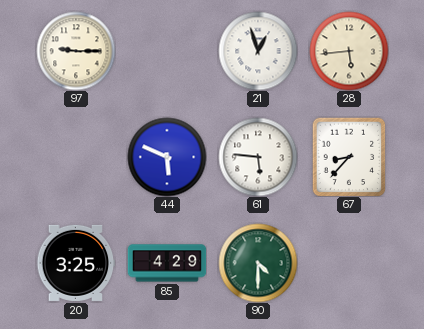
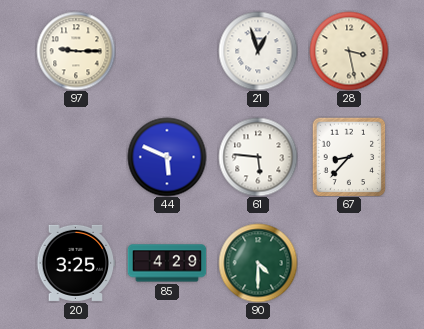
28: 5:44 -> 3:28 (349, 51)
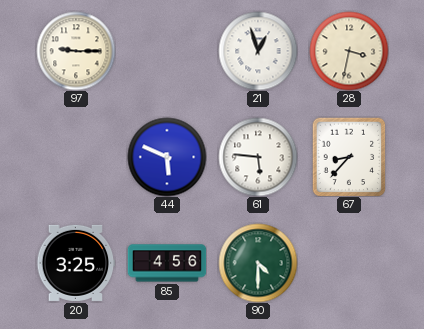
28: 3:28 -> 3:32 (349, 51)
85: 4:29 -> 4:56 (167, 263)
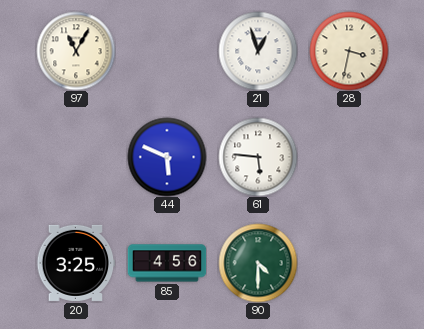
97: 9:15 -> 11:05 (76, 51)
67: 8:37 -> none (349, 157)
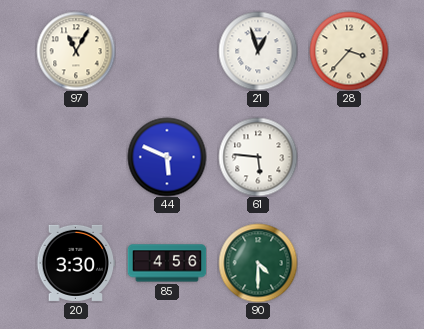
28: 3:32 -> 3:37 (349, 51)
20: 3:25 -> 3:30 (76, 263)
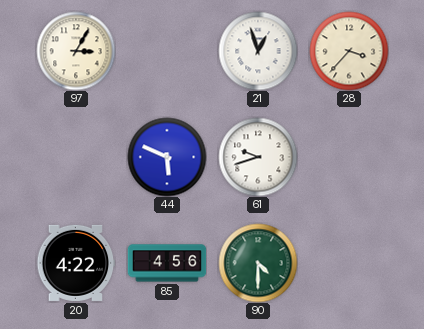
97: 11:05 -> 3:05 (76, 51)
61: 5:46 -> 9:42 (258, 157)
20: 3:30 -> 4:22 (76, 263)
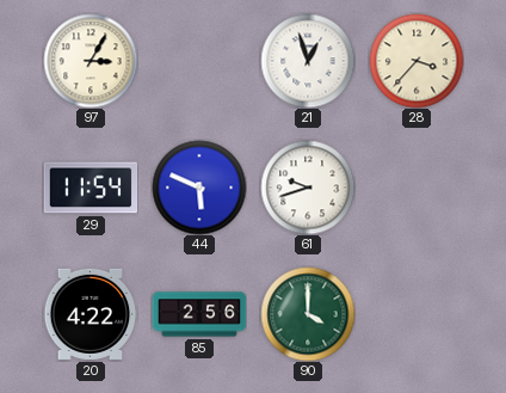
29: none -> 11:54 (91, 188)
85: 4:56 -> 2:56 (199, 314)
90: 4:30 -> 4:00 (308, 314)
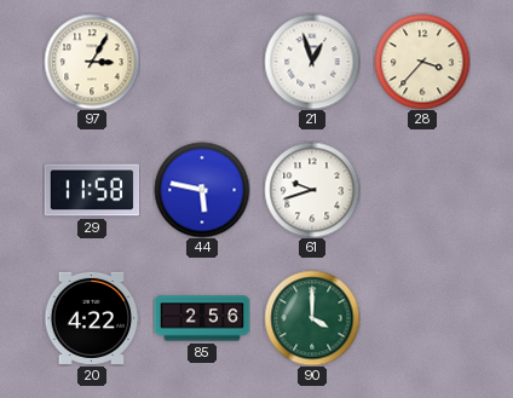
29: 11:54 -> 11:58 (92, 190)
44: 5:49 -> 5:47 (202, 190)
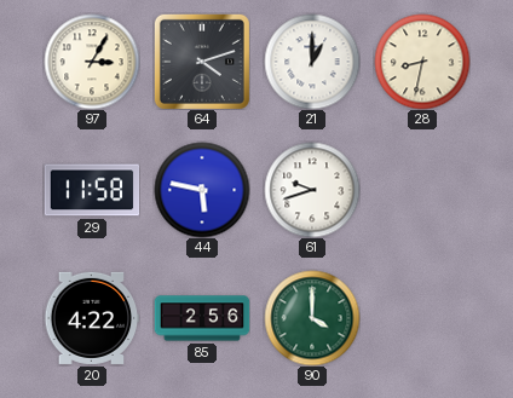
64: none -> 4:12 (202, 62)
21: 12:57 -> 1:00 (312, 62)
28: 3:37 -> 8:32 (422, 62)
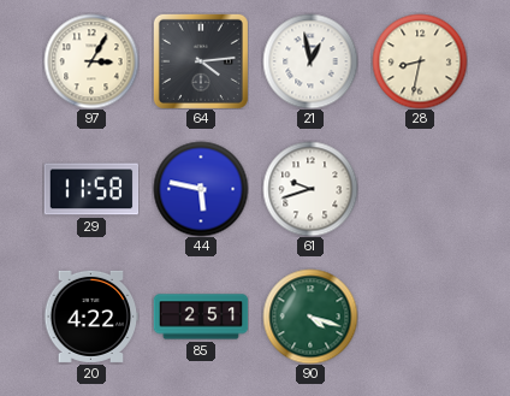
64: 4:12 -> 4:14 (201, 61)
21: 1:00 -> 12:58 (310, 61)
85: 2:56 -> 2:51 (201, 317)
90: 4:00 -> 4:18 (310, 317)
